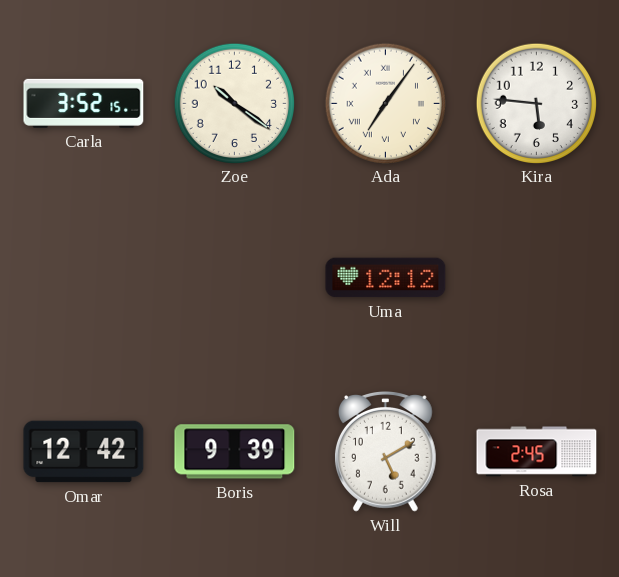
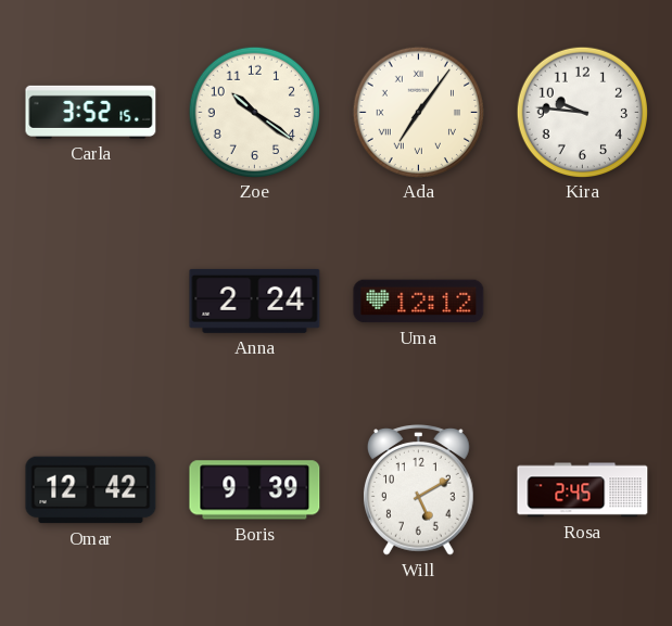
Kira: 5:46 -> 9:46 (582, 112)
Anna: none -> 2:24 (255, 301)
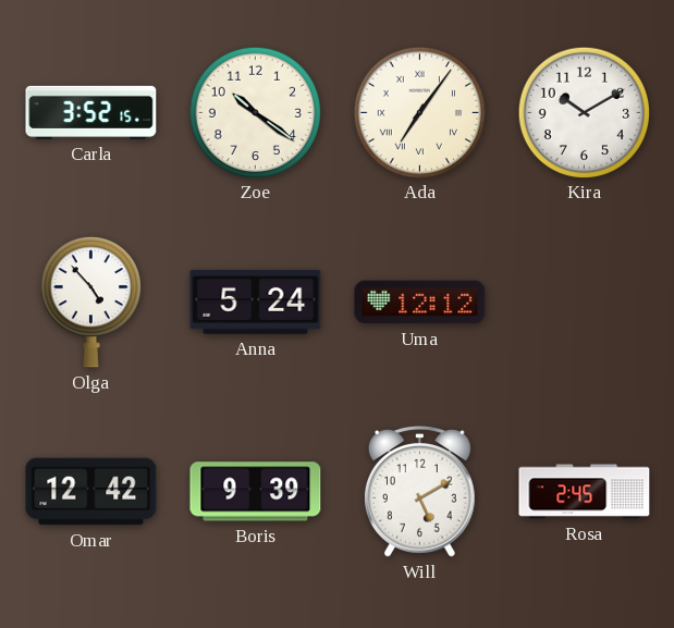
Kira: 9:46 -> 10:10 (584, 112)
Olga: none -> 4:53 (90, 303)
Anna: 2:24 -> 5:24 (256, 301)
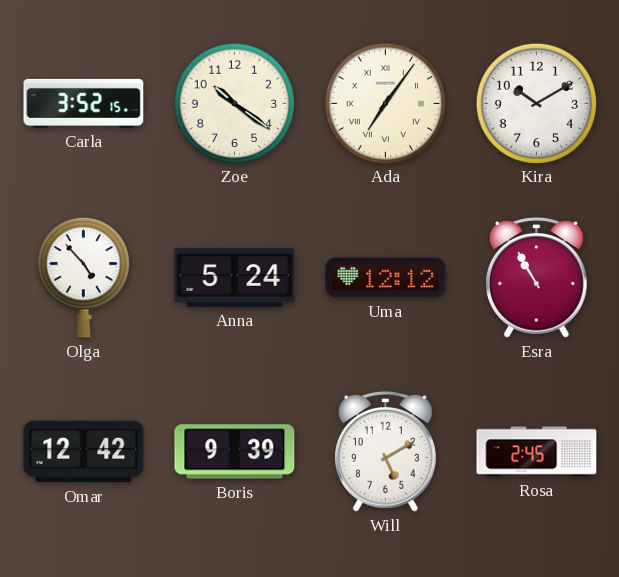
Esra: none -> 10:55 (536, 278)
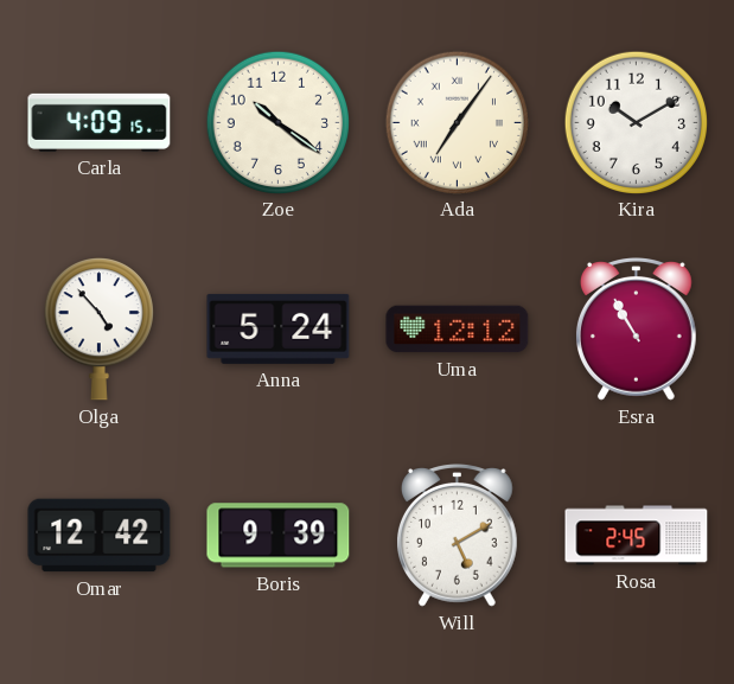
Carla: 3:52 -> 4:09 (100, 122)
